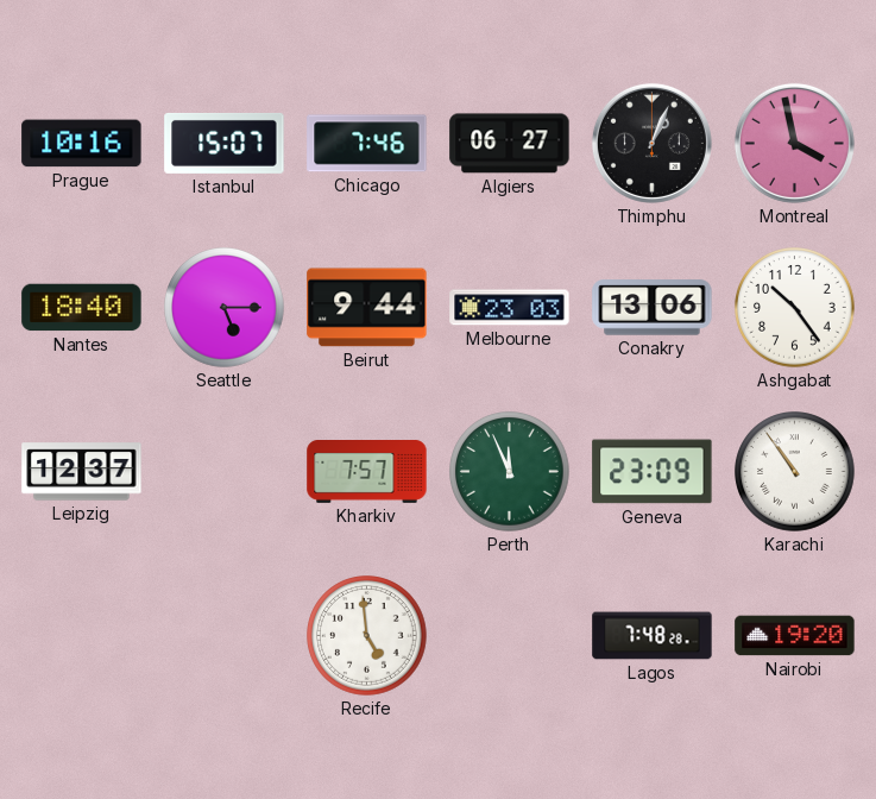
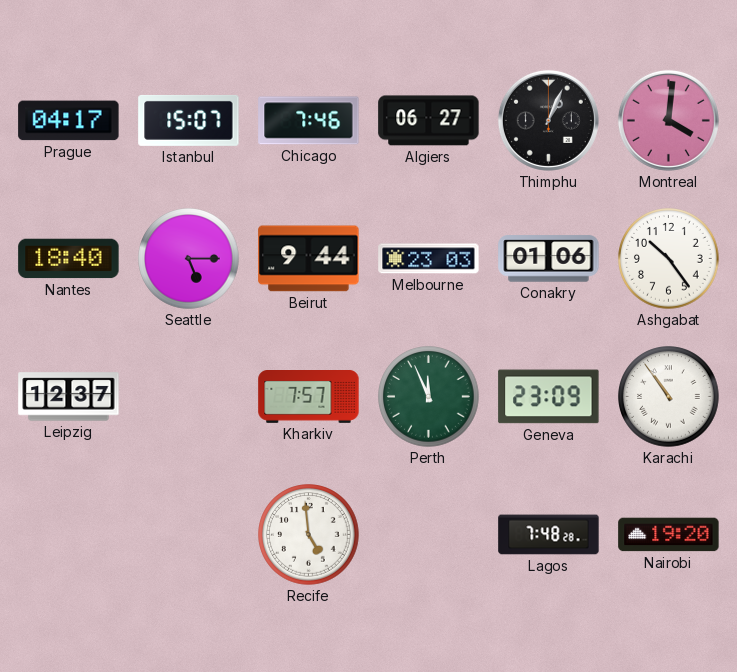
Prague: 10:16 -> 04:17 (69, 121)
Montreal: 3:58 -> 4:01 (668, 120)
Conakry: 13:06 -> 01:06 (549, 259)
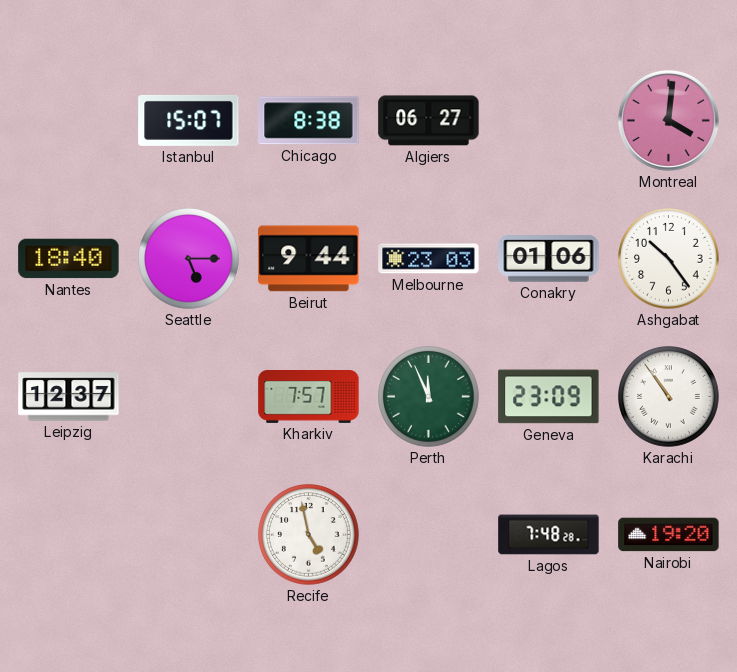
Prague: 04:17 -> none (69, 121)
Chicago: 7:46 -> 8:38 (309, 121)
Thimphu: 1:04 -> none (548, 120)
Recife: 4:59 -> 4:58 (309, 535)
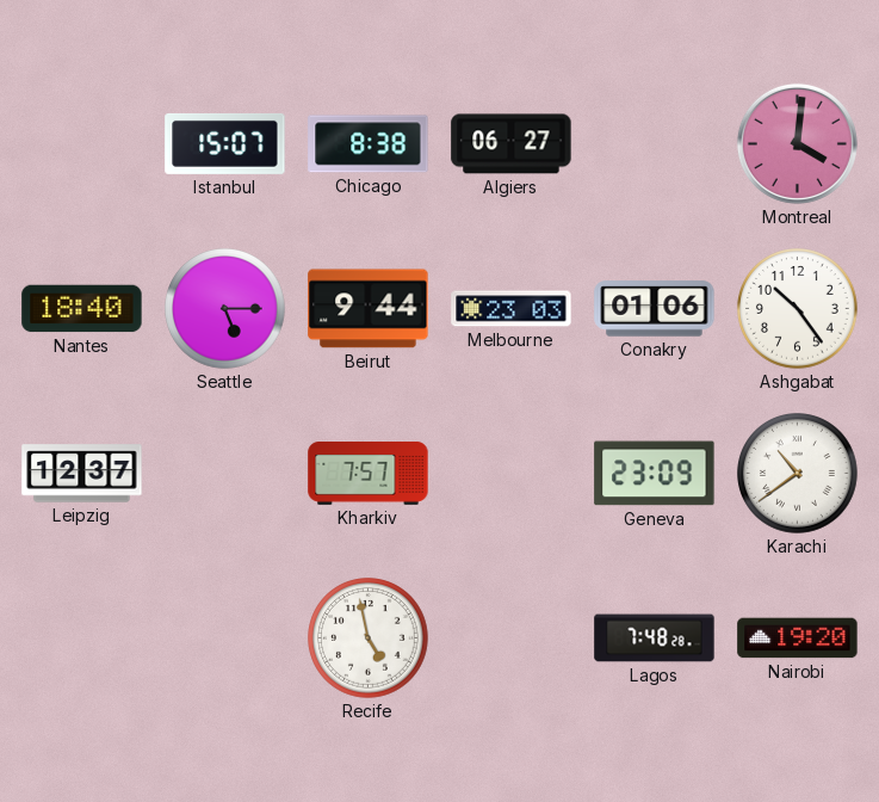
Perth: 11:56 -> none (429, 397)
Karachi: 10:54 -> 10:39 (798, 474)
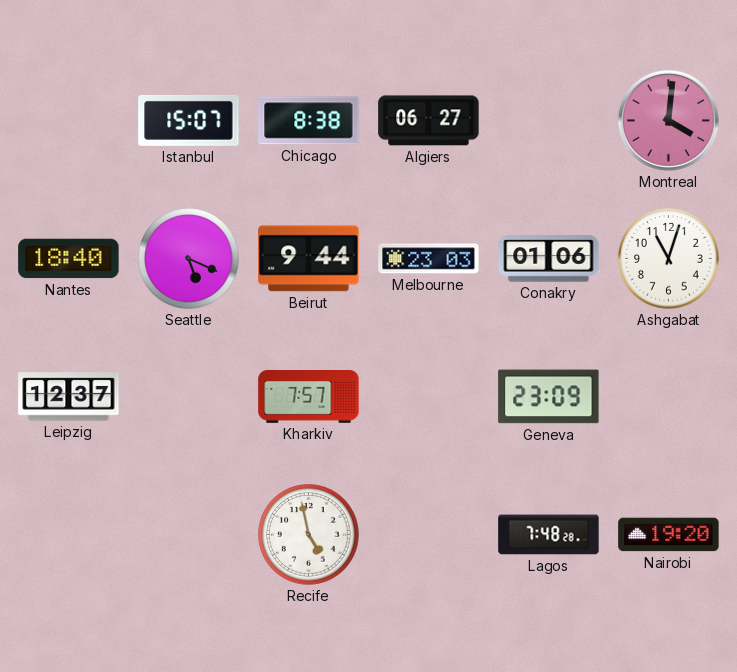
Seattle: 5:15 -> 5:19 (189, 259)
Ashgabat: 10:24 -> 11:03 (669, 259)
Karachi: 10:39 -> none (798, 474)
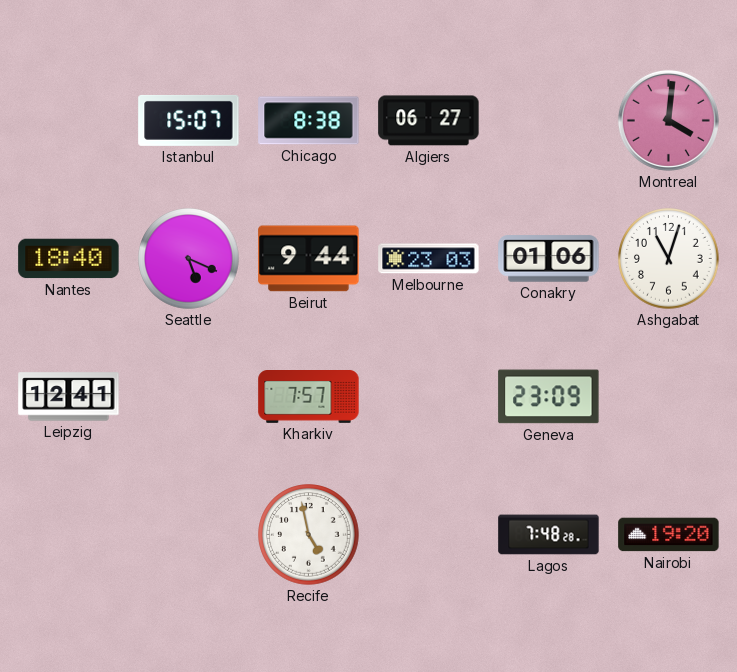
Leipzig: 12:37 -> 12:41 (69, 397)
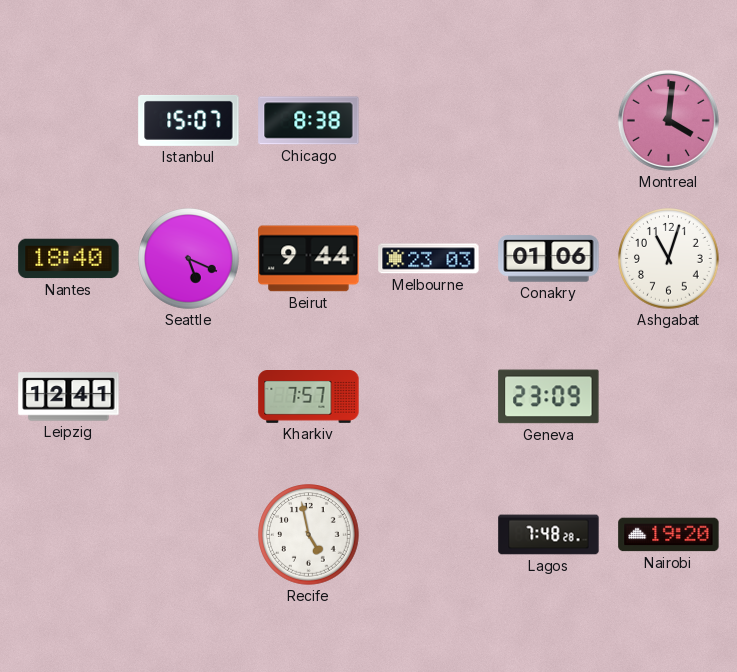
Algiers: 06:27 -> none (429, 121)
